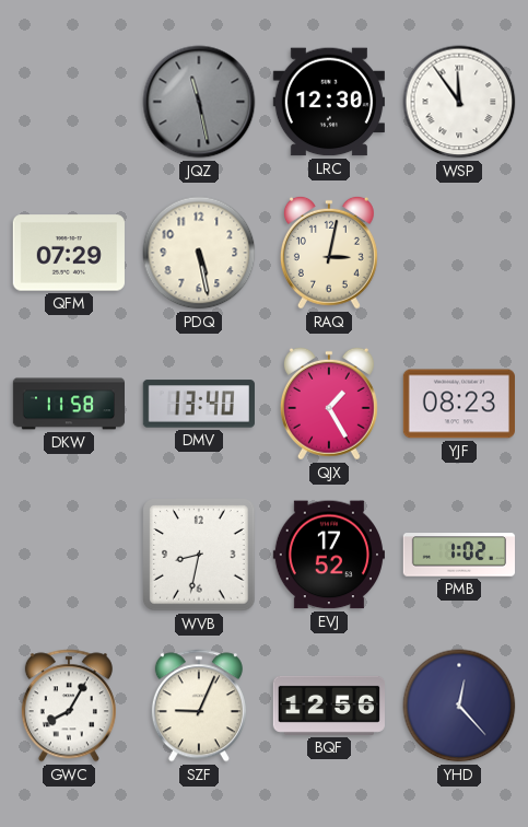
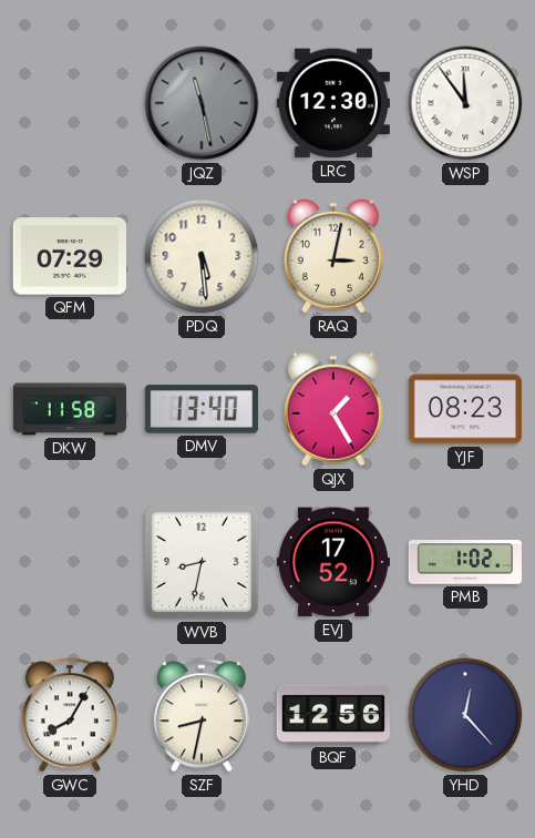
PDQ: 5:28 -> 5:29 (202, 256)
SZF: 9:04 -> 8:32 (202, 715)
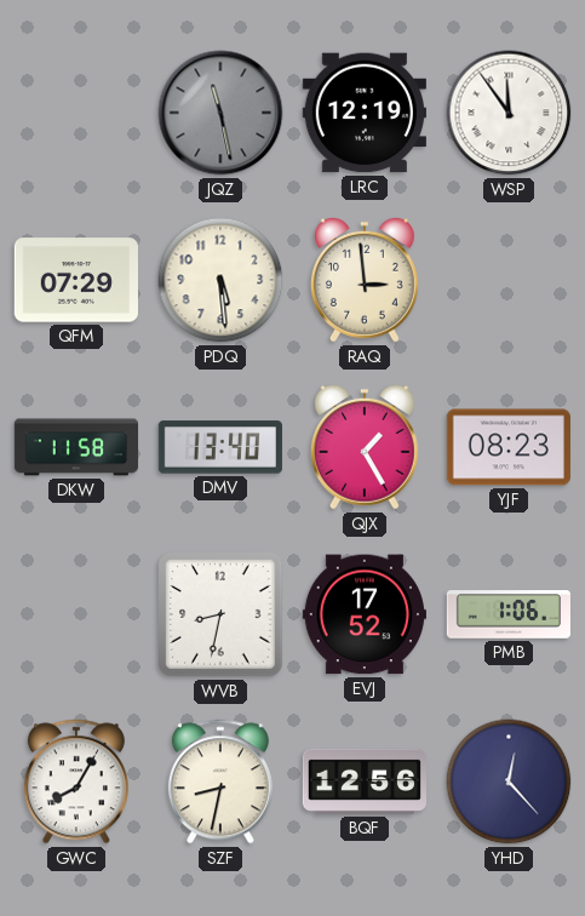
LRC: 12:30 -> 12:19 (365, 113)
RAQ: 3:02 -> 2:59 (365, 280)
PMB: 1:02 -> 1:06 (507, 614)
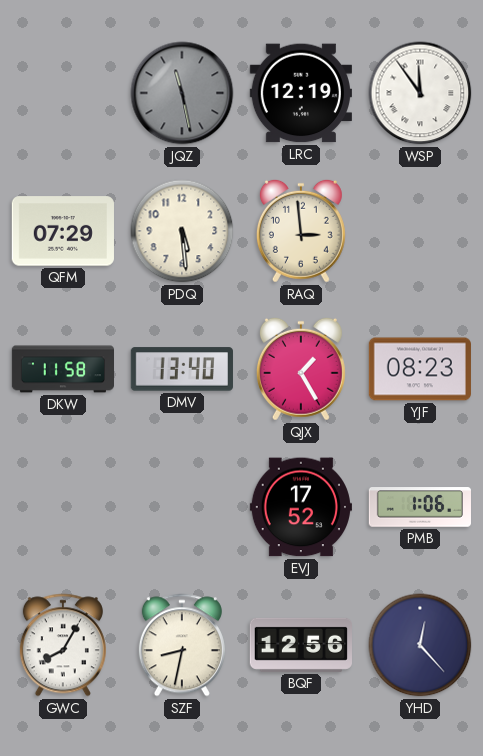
WVB: 8:32 -> none (220, 614)
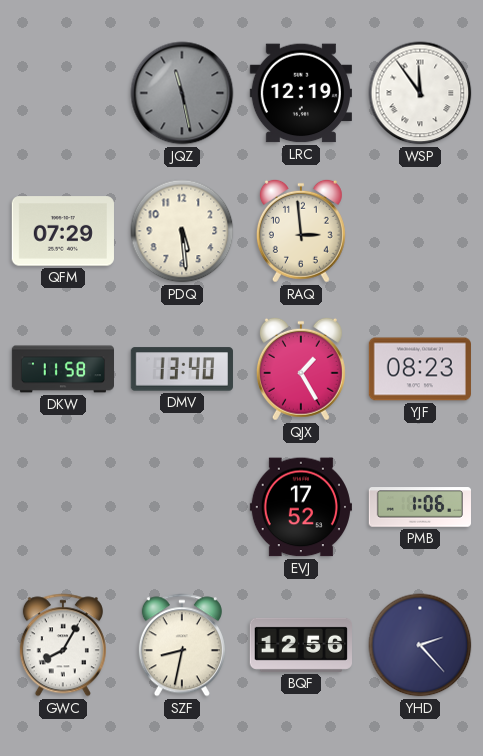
YHD: 12:23 -> 2:23 (420, 645)
